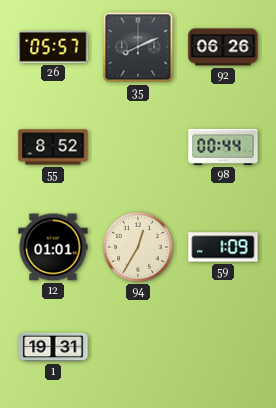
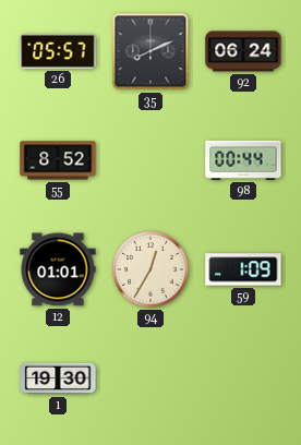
92: 06:26 -> 06:24 (243, 51)
1: 19:31 -> 19:30 (58, 378)
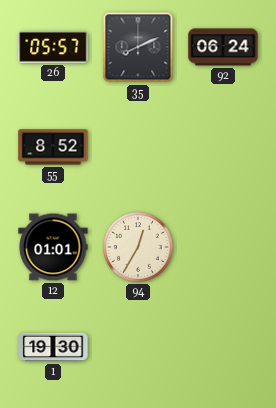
98: 00:44 -> none (243, 160)
59: 1:09 -> none (243, 269)
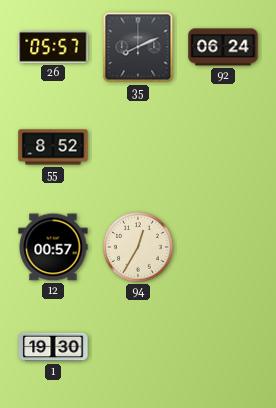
12: 01:01 -> 00:57 (53, 247)
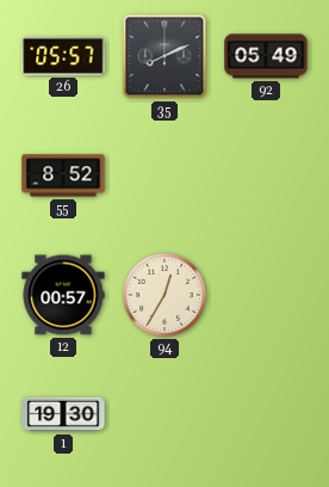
92: 06:24 -> 05:49 (266, 56)
